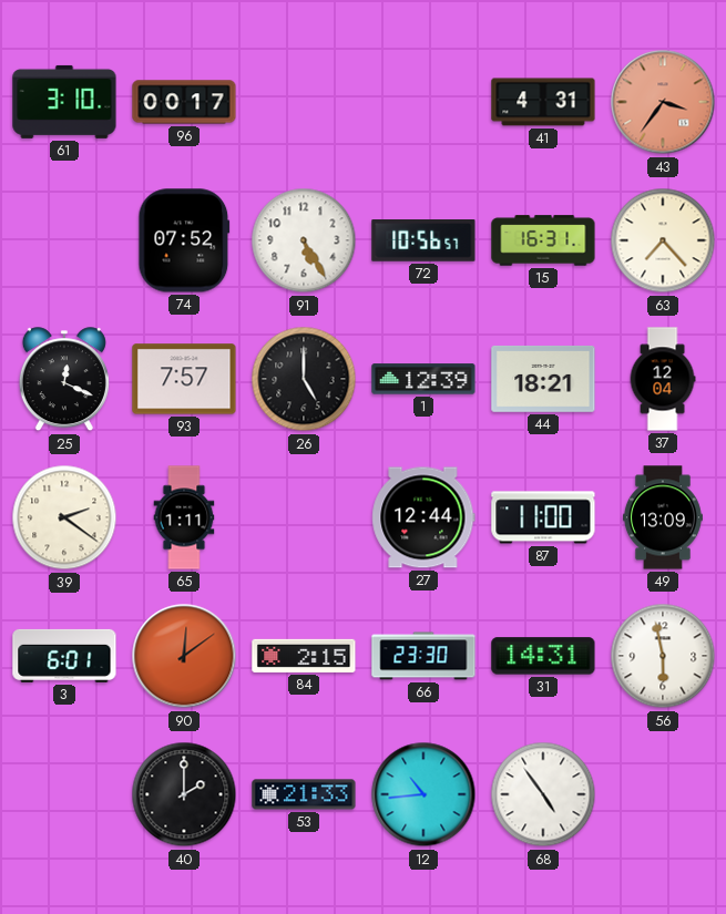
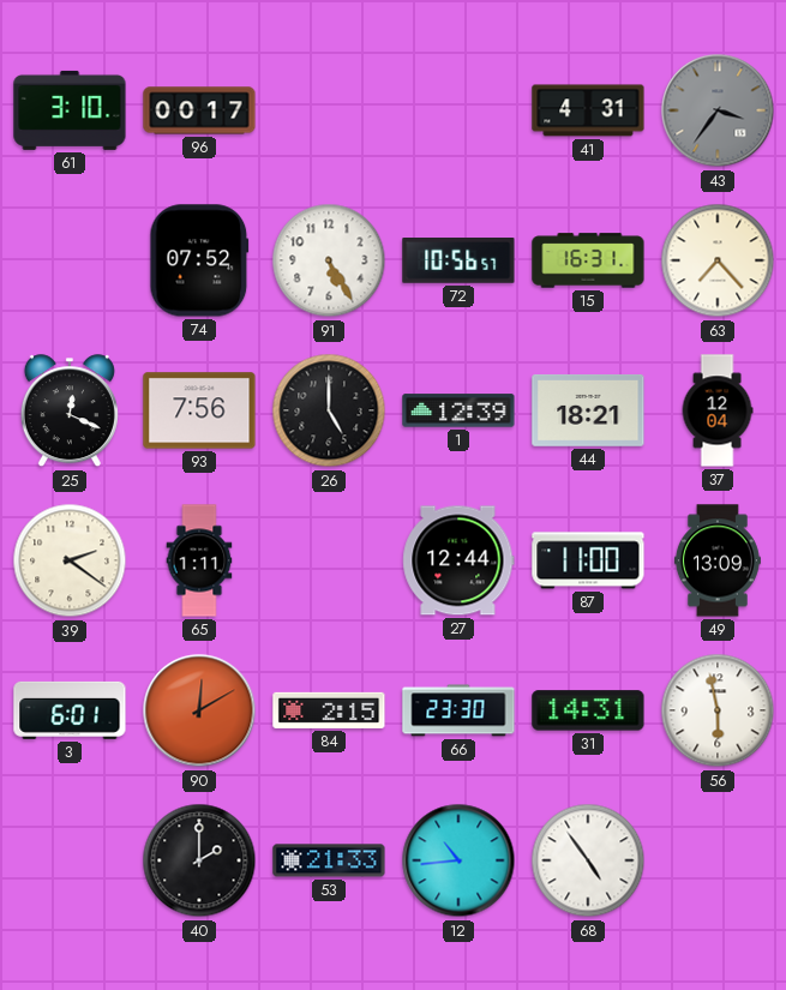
43 dial: salmon -> grey (718, 110)
93: 7:57 -> 7:56 (199, 410)
90: 12:09 -> 12:10 (199, 710)
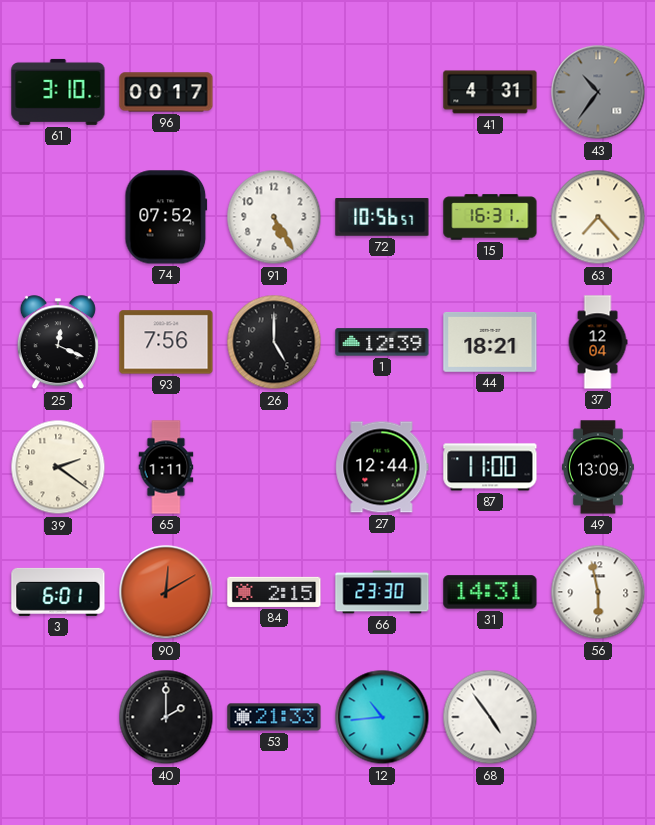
43: 3:36 -> 10:36 (598, 92)
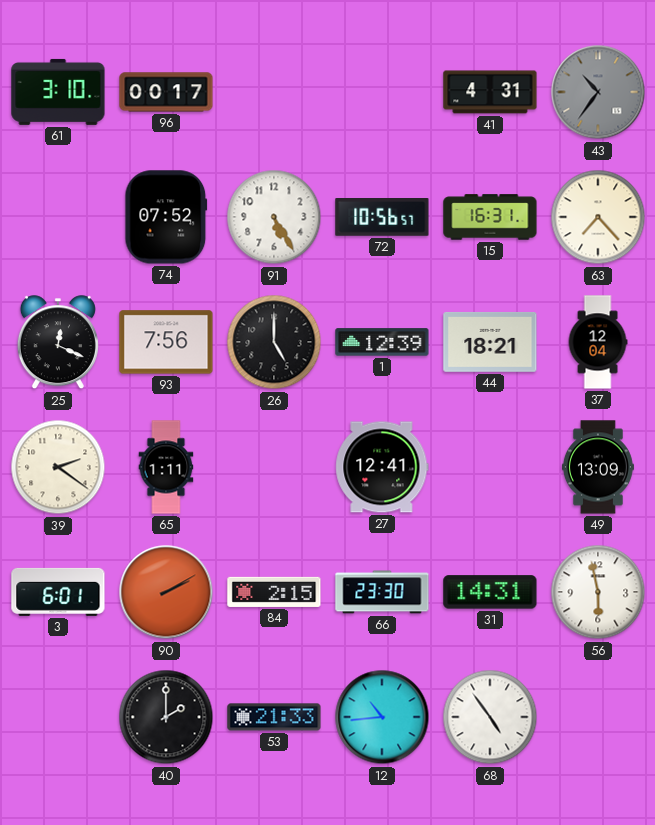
27: 12:44 -> 12:41 (382, 467)
87: 11:00 -> none (490, 467)
90: 12:10 -> 2:10 (166, 592)
